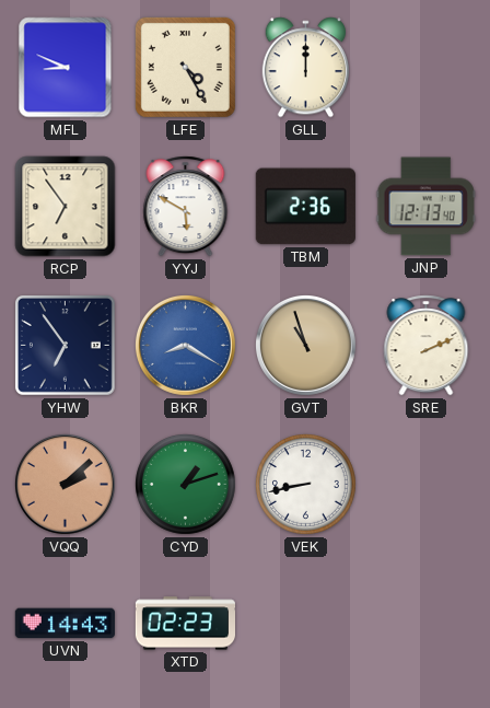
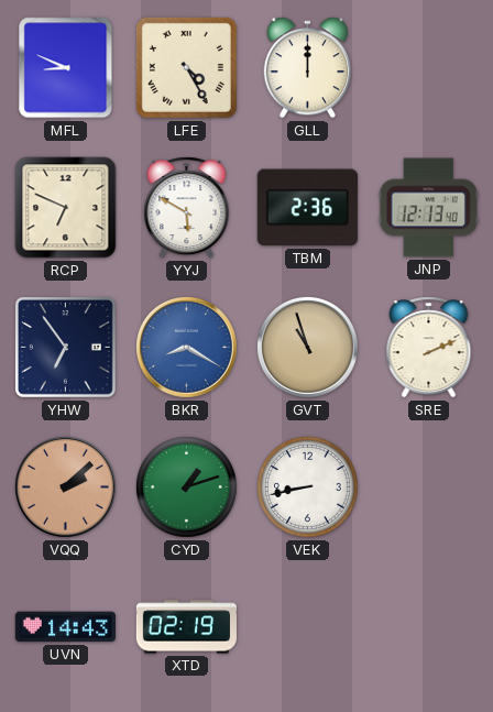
RCP: 6:54 -> 6:49 (66, 208)
XTD: 02:23 -> 02:19 (186, 627)
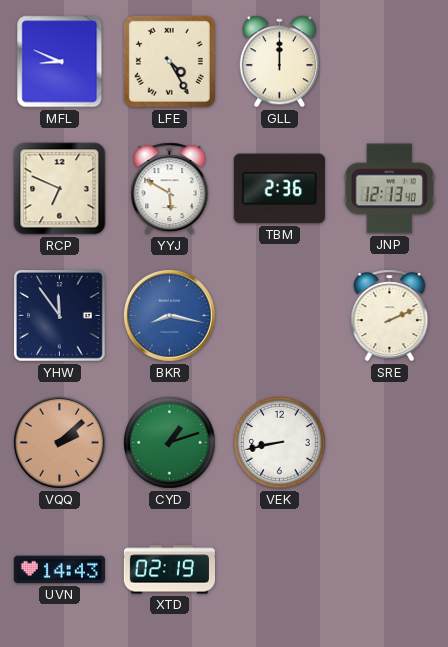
YHW: 6:54 -> 11:54 (59, 315)
BKR: 8:20 -> 8:17 (169, 315)
GVT: 10:57 -> none (307, 347)
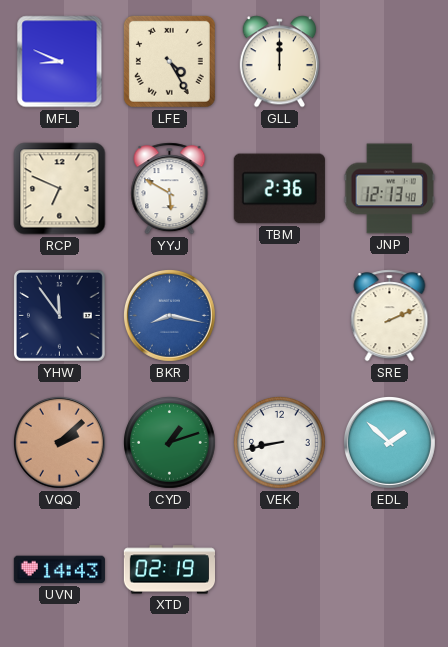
EDL: none -> 1:52 (389, 442)
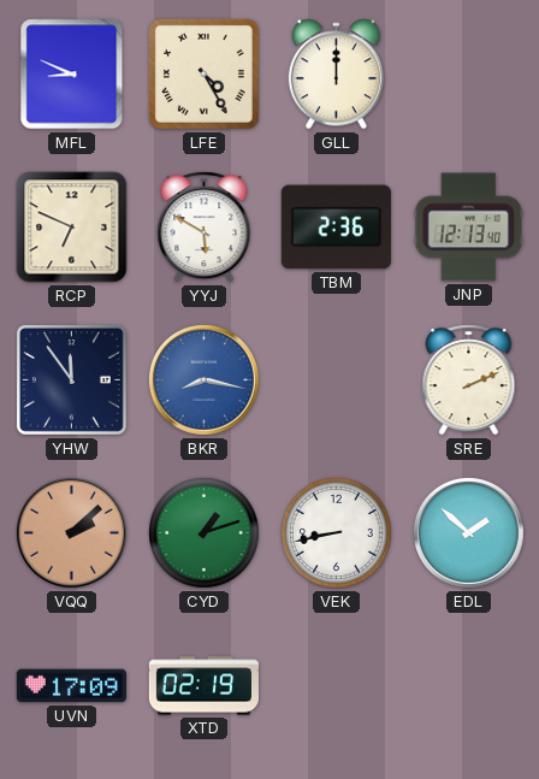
UVN: 14:43 -> 17:09 (71, 686)
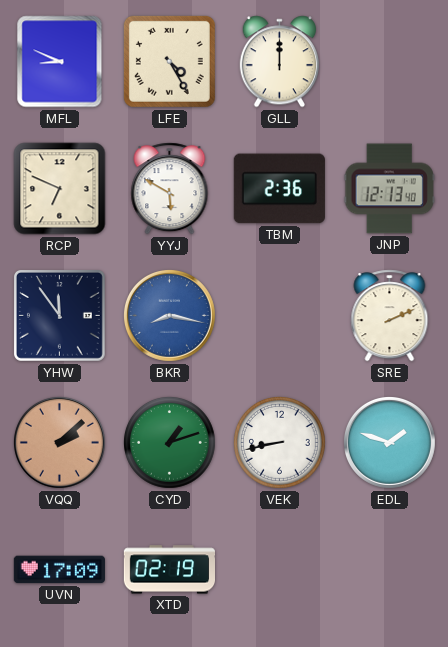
EDL: 1:52 -> 1:48 (389, 442)
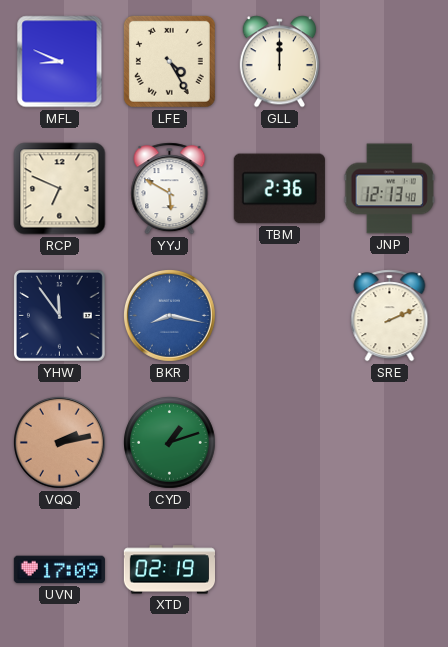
VQQ: 2:08 -> 2:13 (59, 442)
VEK: 8:43 -> none (280, 443)
EDL: 1:48 -> none (389, 442)
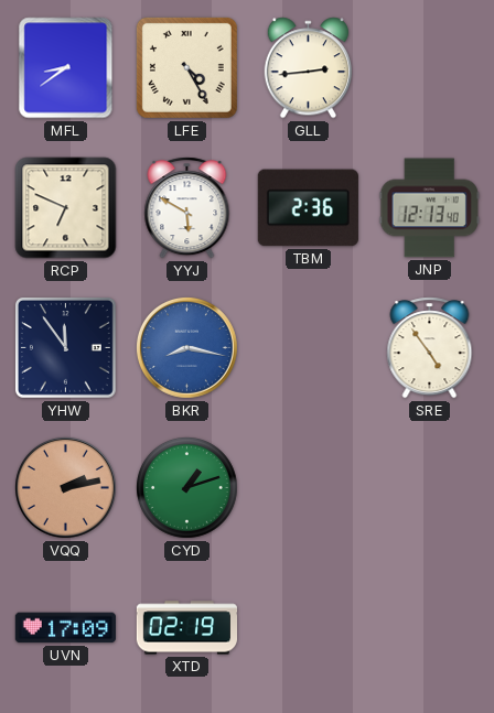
MFL: 8:49 -> 8:39 (66, 68)
GLL: 12:00 -> 2:44 (308, 68)
SRE: 2:11 -> 4:54 (430, 348)
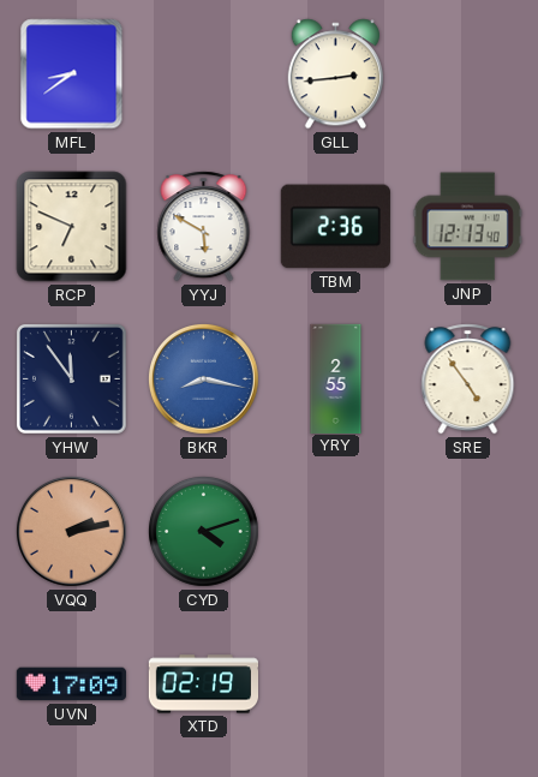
LFE: 4:25 -> none (186, 67)
YRY: none -> 2:55 (336, 378)
CYD: 1:12 -> 4:12 (204, 532)
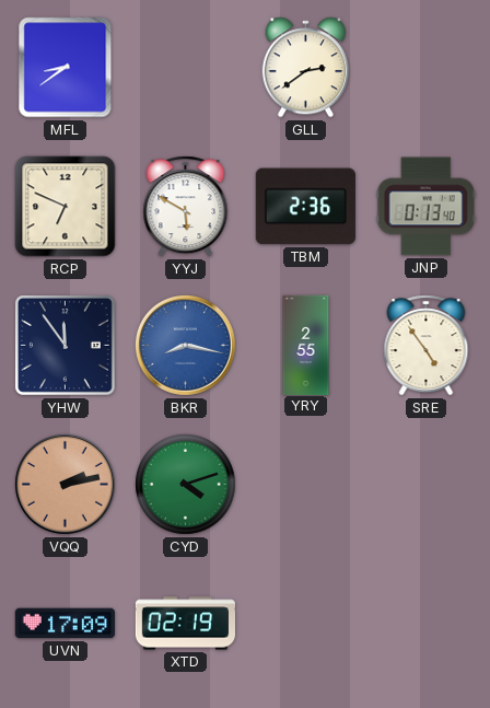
GLL: 2:44 -> 2:39 (305, 68)
JNP: 12:13 -> 0:13 (425, 207)
